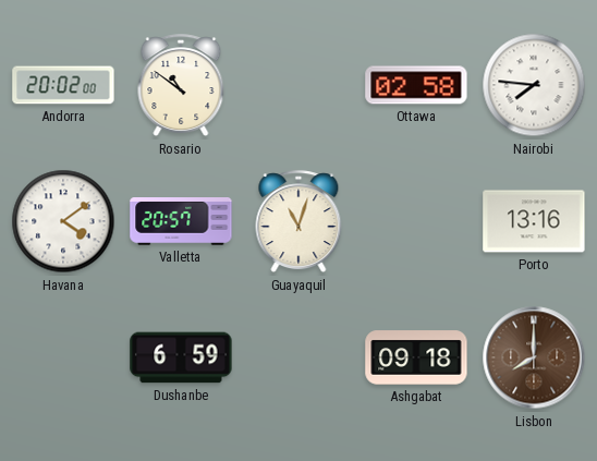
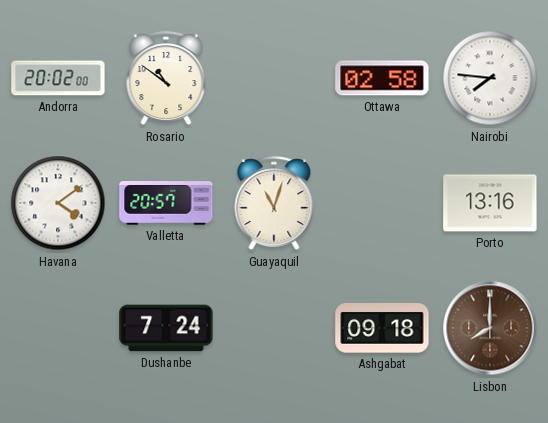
Dushanbe: 6:59 -> 7:24 (166, 328)
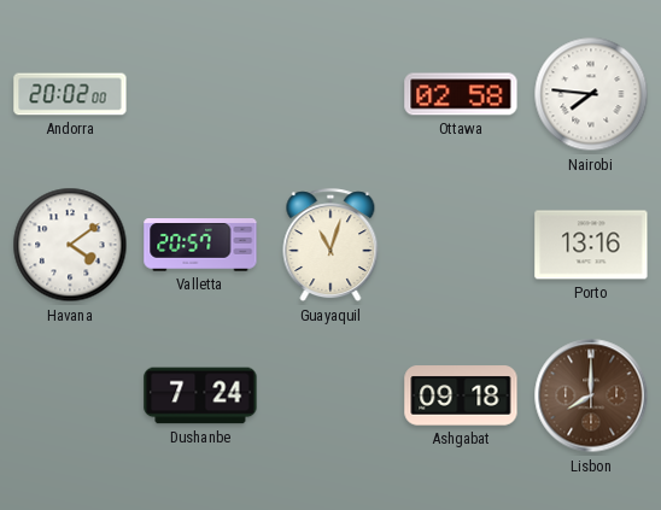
Rosario: 10:51 -> none (166, 79)
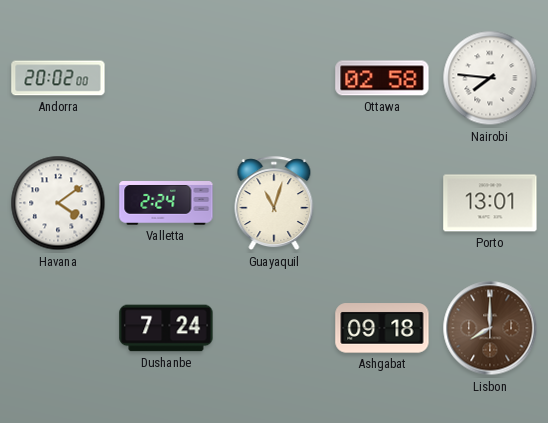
Valletta: 20:57 -> 2:24 (166, 204)
Porto: 13:16 -> 13:01 (490, 203)
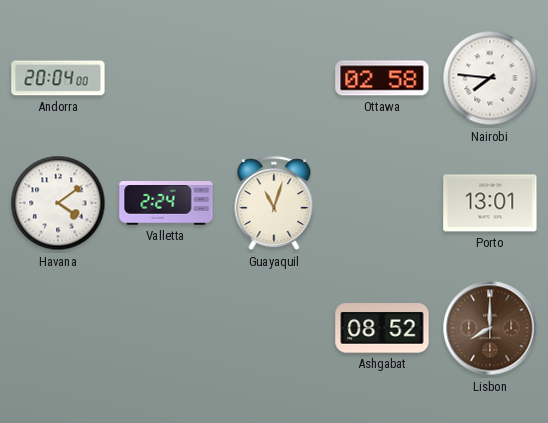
Andorra: 20:02 -> 20:04 (58, 78)
Dushanbe: 7:24 -> none (166, 328)
Ashgabat: 09:18 -> 08:52 (382, 328)
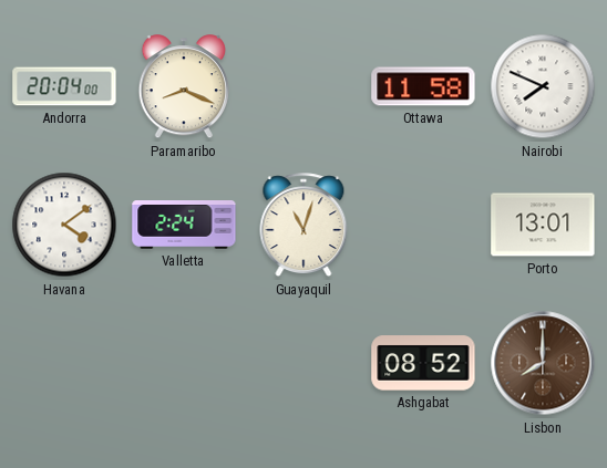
Paramaribo: none -> 8:19 (184, 87)
Ottawa: 02:58 -> 11:58 (423, 86)
Nairobi: 7:46 -> 7:49 (543, 86)
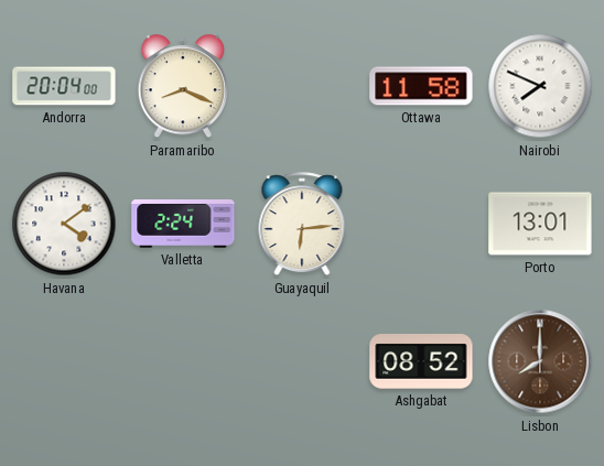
Guayaquil: 11:03 -> 6:14 (302, 225)
